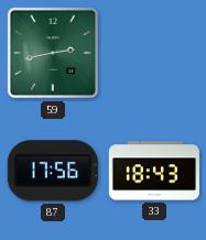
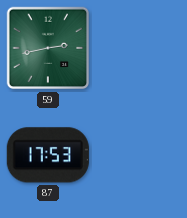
87: 17:56 -> 17:53 (48, 155)
33: 18:43 -> none (154, 171)
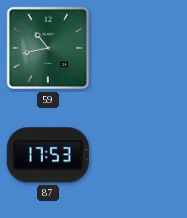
59: 2:43 -> 10:43 (48, 48)
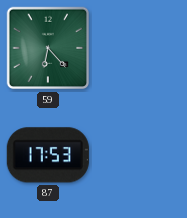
59: 10:43 -> 6:23 (48, 48)
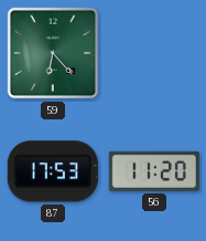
56: none -> 11:20 (154, 171)
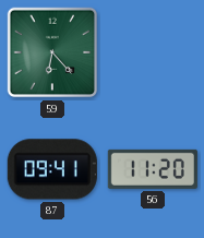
87: 17:53 -> 09:41 (52, 169)
